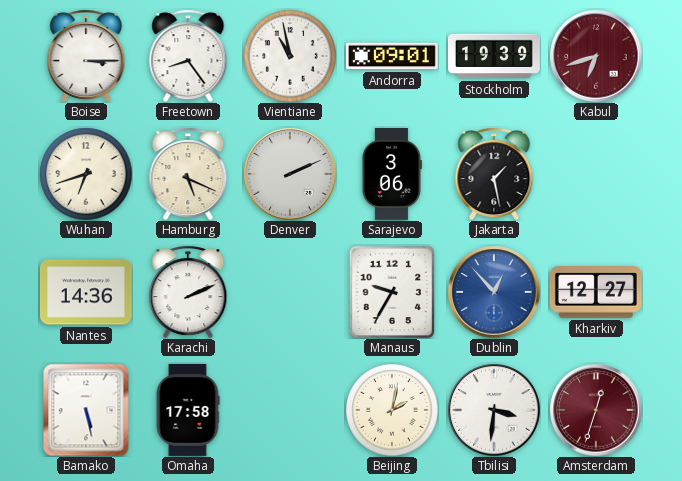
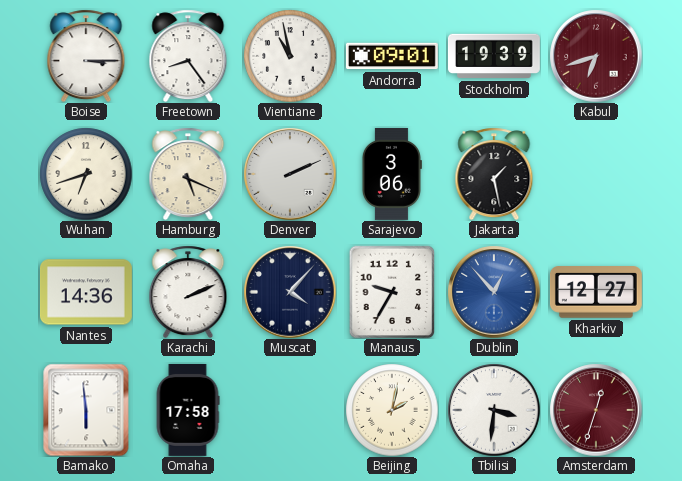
Muscat: none -> 4:07 (290, 292)
Bamako: 5:28 -> 5:59 (86, 410)
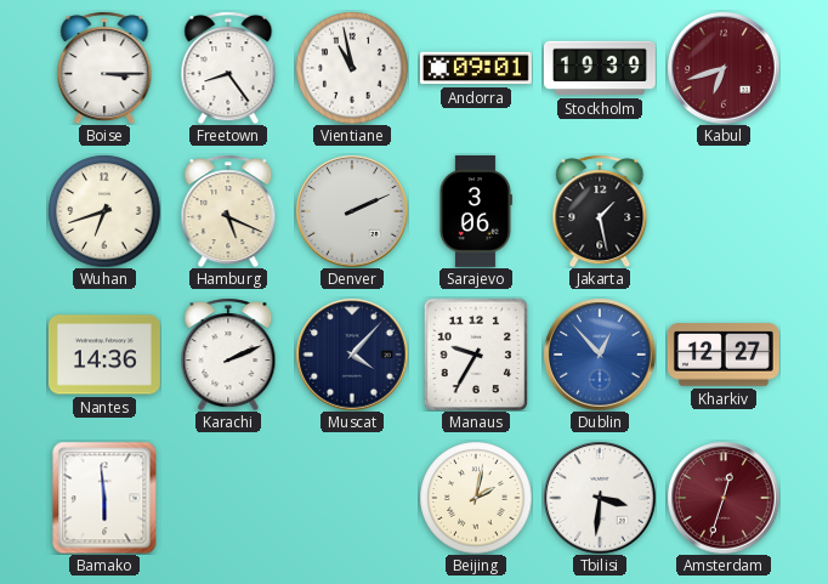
Omaha: 17:58 -> none (188, 410)
